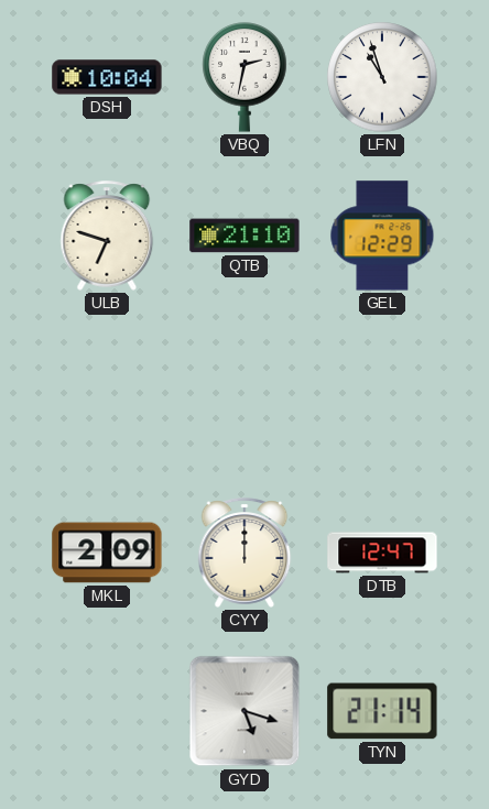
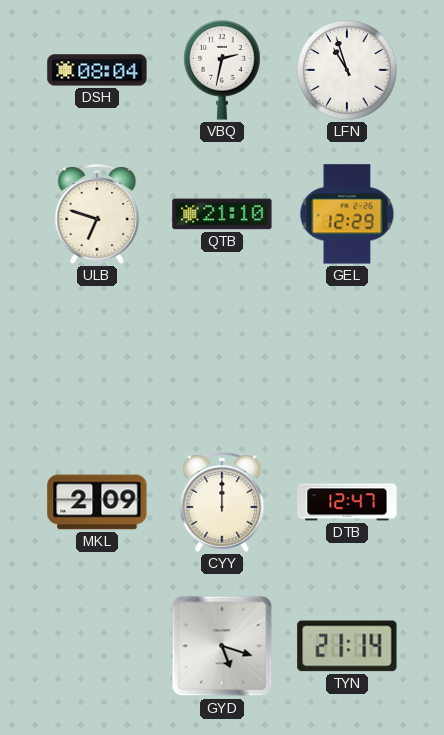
DSH: 10:04 -> 08:04 (97, 70)
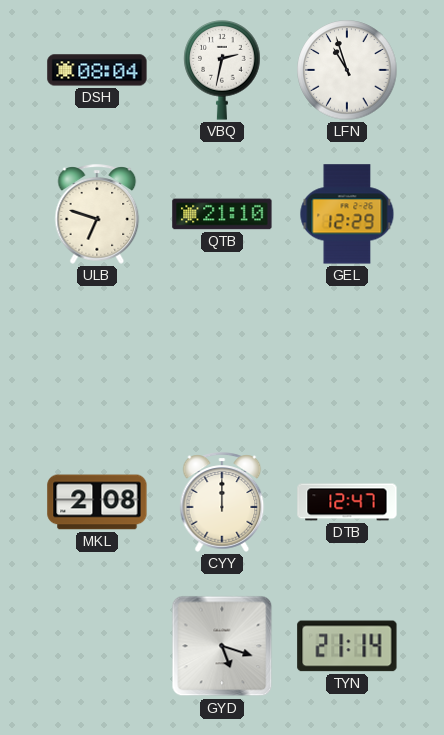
MKL: 2:09 -> 2:08 (97, 502)
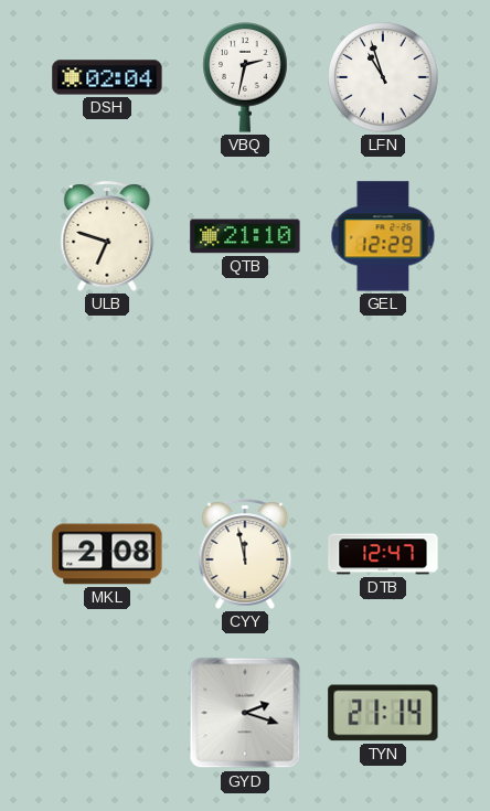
DSH: 08:04 -> 02:04 (107, 77)
CYY: 12:00 -> 11:58 (245, 554)
GYD: 5:18 -> 2:18 (245, 713)
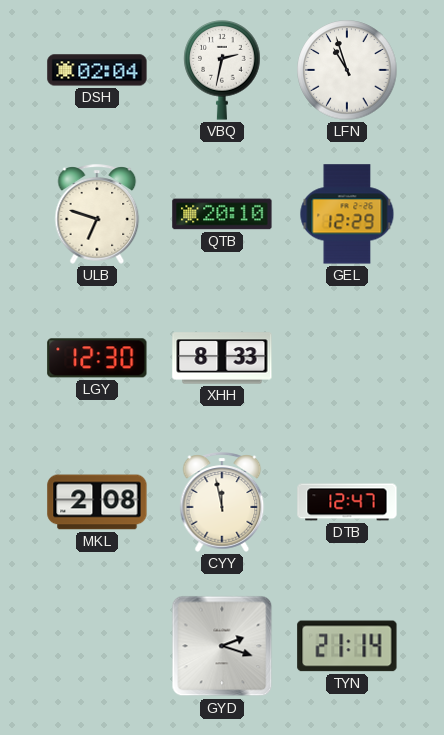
QTB: 21:10 -> 20:10 (222, 214)
LGY: none -> 12:30 (97, 358)
XHH: none -> 8:33 (222, 358)
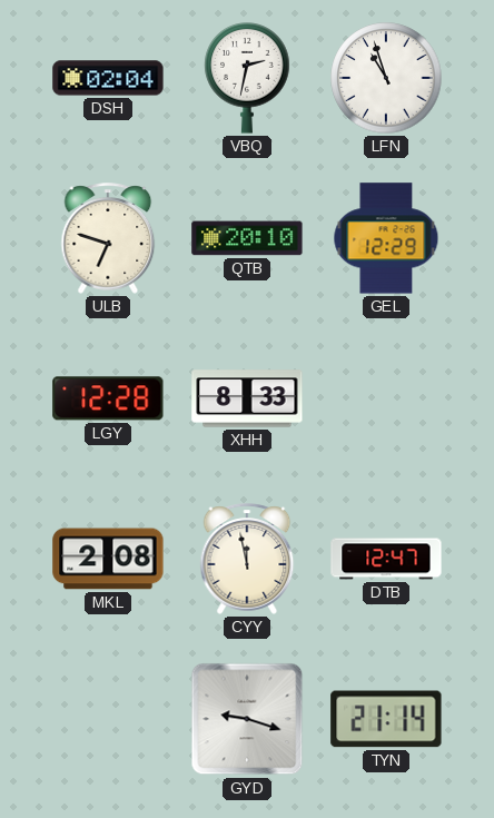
LGY: 12:30 -> 12:28 (108, 398)
GYD: 2:18 -> 9:18 (247, 719)
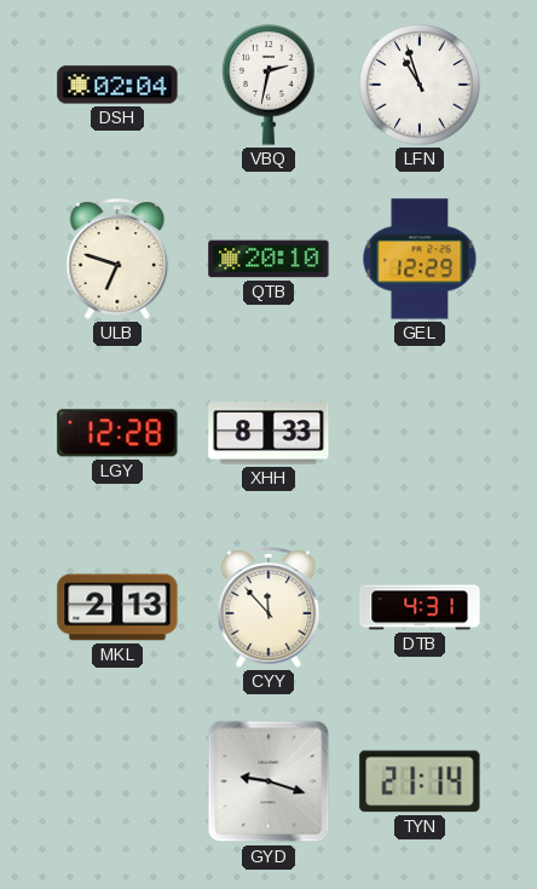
MKL: 2:08 -> 2:13 (117, 607)
CYY: 11:58 -> 11:53 (268, 607)
DTB: 12:47 -> 4:31 (420, 607)
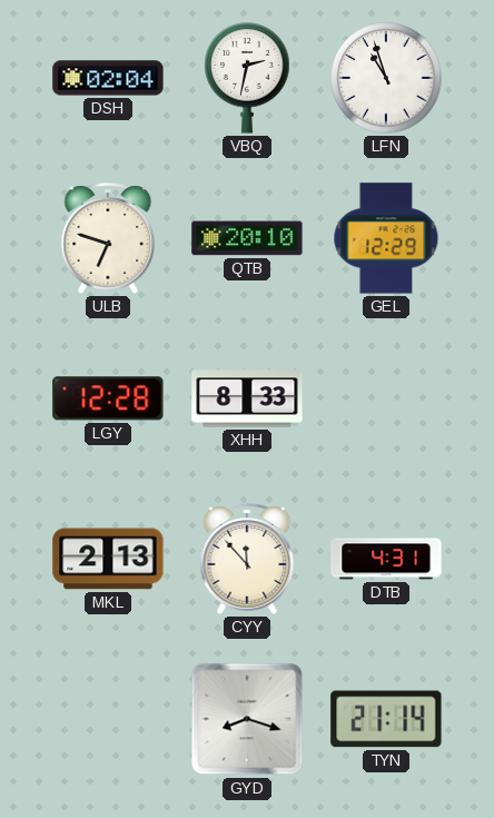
GYD: 9:18 -> 8:18 (247, 719)
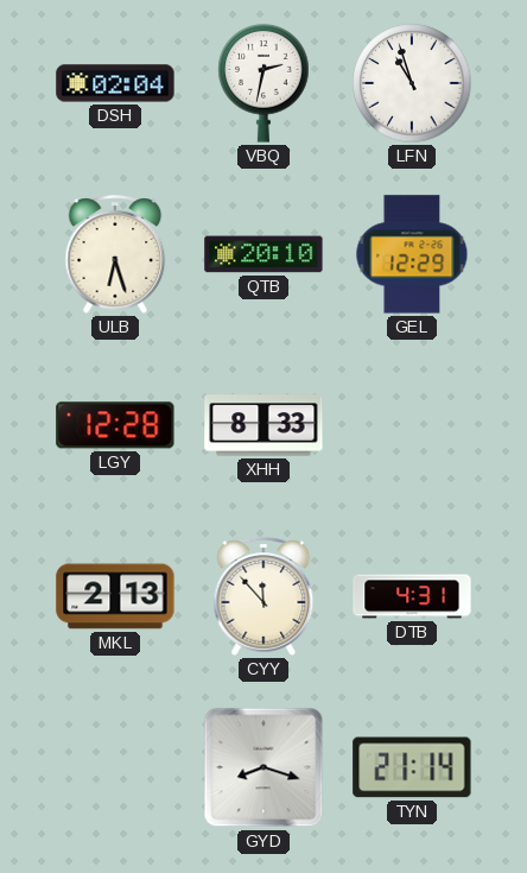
ULB: 6:48 -> 6:27 (115, 254)
